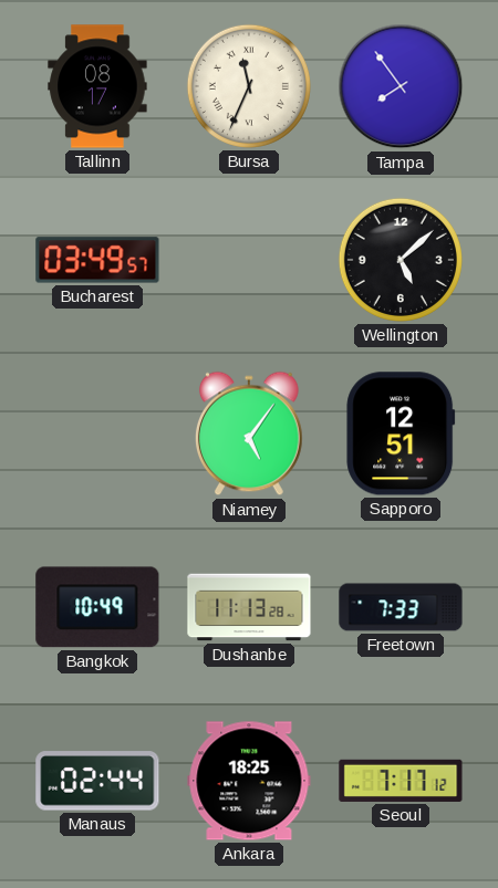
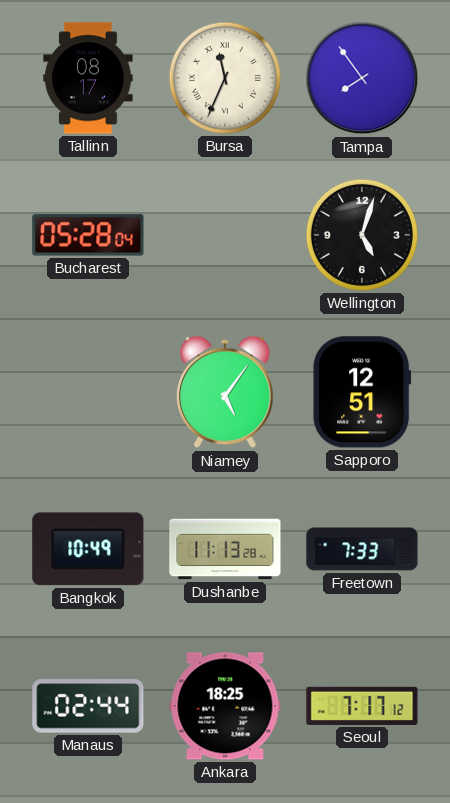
Bucharest: 03:49 -> 05:28 (88, 235)
Wellington: 5:08 -> 5:03 (362, 235)
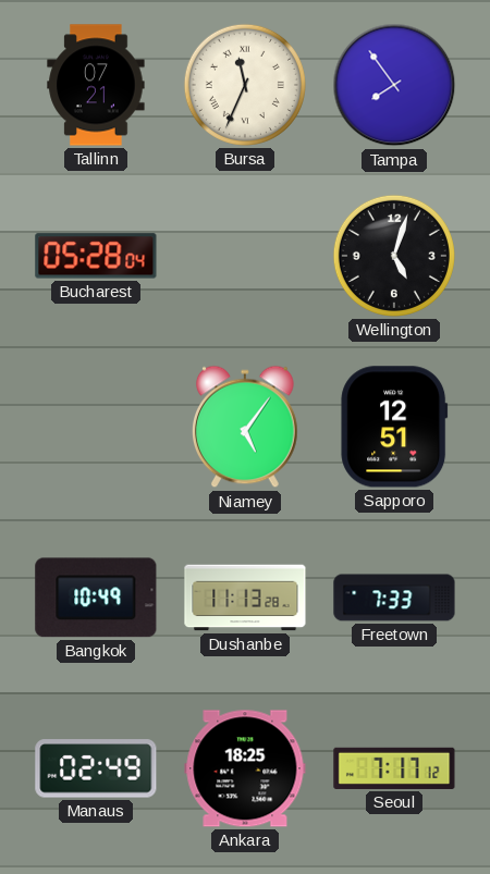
Tallinn: 08:17 -> 07:21 (96, 85)
Manaus: 02:44 -> 02:49 (96, 768)
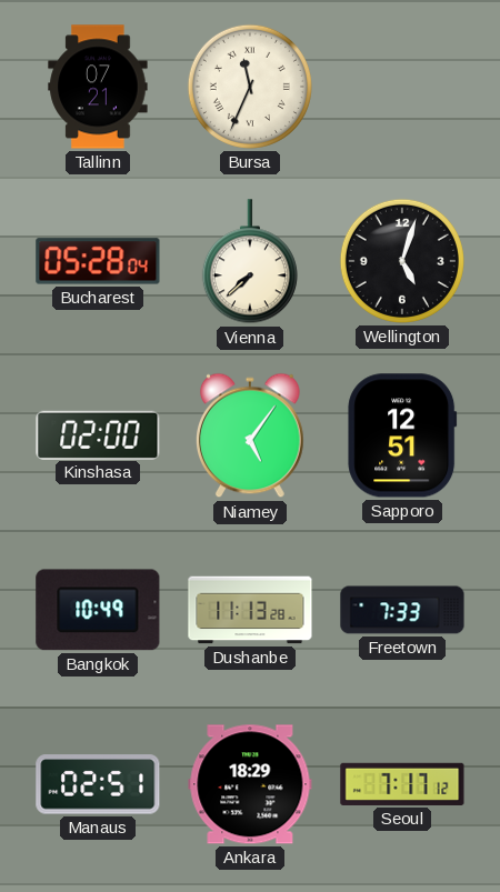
Tampa: 7:54 -> none (394, 85)
Vienna: none -> 7:38 (250, 262)
Kinshasa: none -> 02:00 (98, 434)
Manaus: 02:49 -> 02:51 (98, 784)
Ankara: 18:25 -> 18:29 (250, 784)
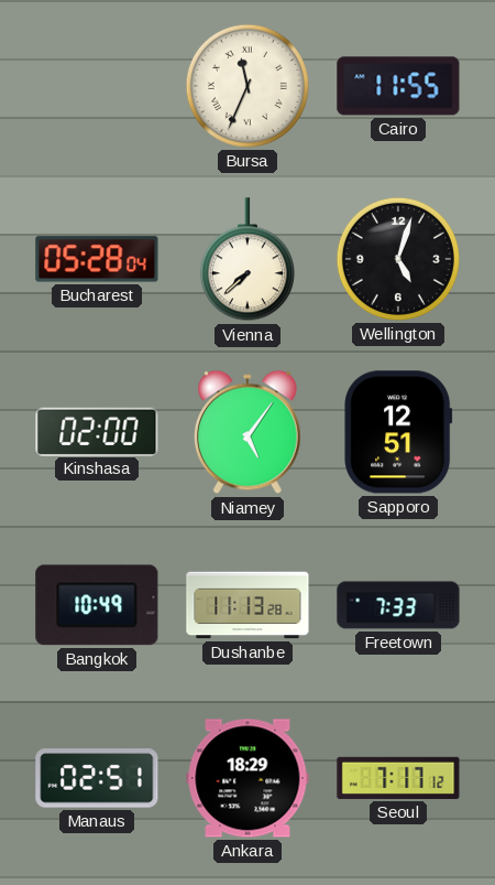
Tallinn: 07:21 -> none (98, 87)
Cairo: none -> 11:55 (398, 86)
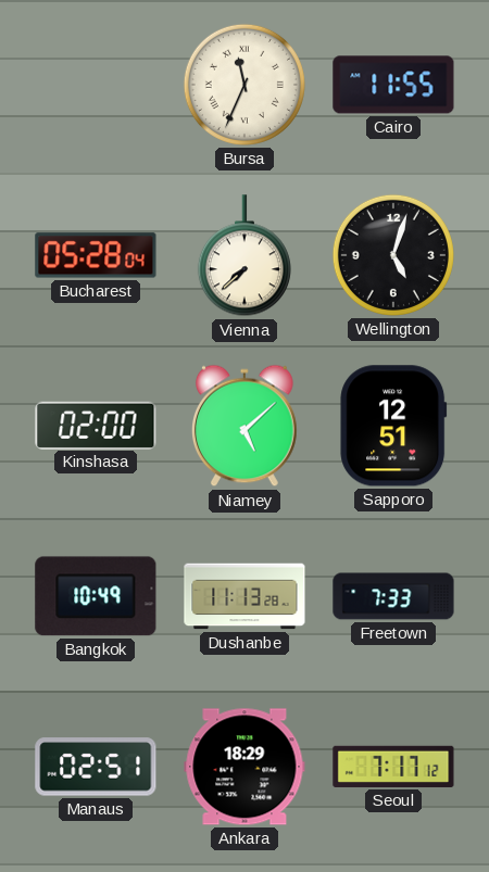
Niamey: 5:06 -> 5:08 (246, 426)
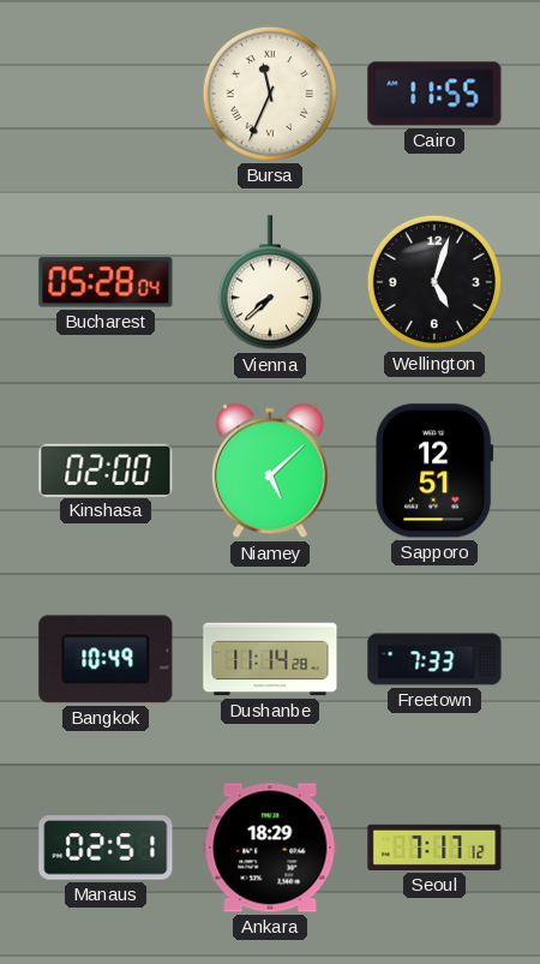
Dushanbe: 11:13 -> 11:14 (270, 659)
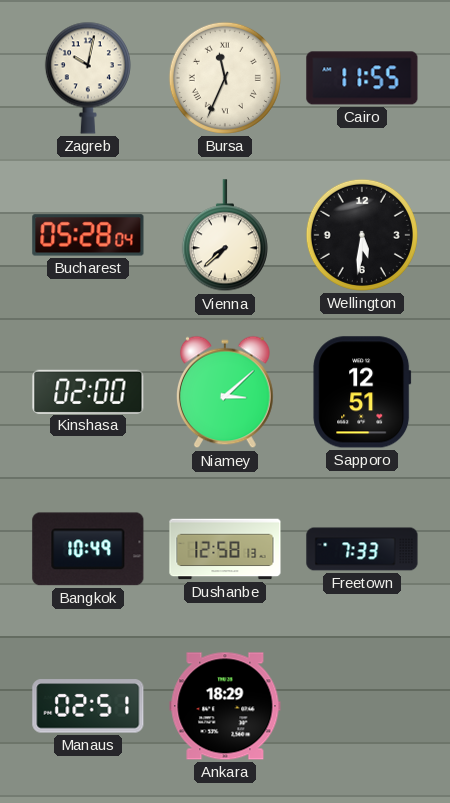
Zagreb: none -> 10:02 (88, 78)
Wellington: 5:03 -> 5:31 (362, 235)
Niamey: 5:08 -> 3:08 (226, 392)
Dushanbe: 11:14 -> 12:58 (225, 549)
Seoul: 7:17 -> none (434, 848)
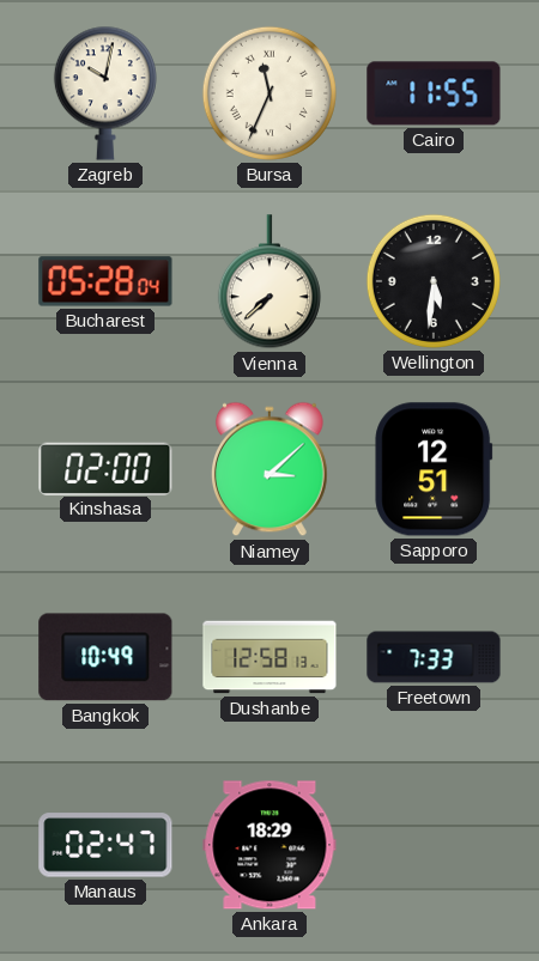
Manaus: 02:51 -> 02:47 (105, 845)
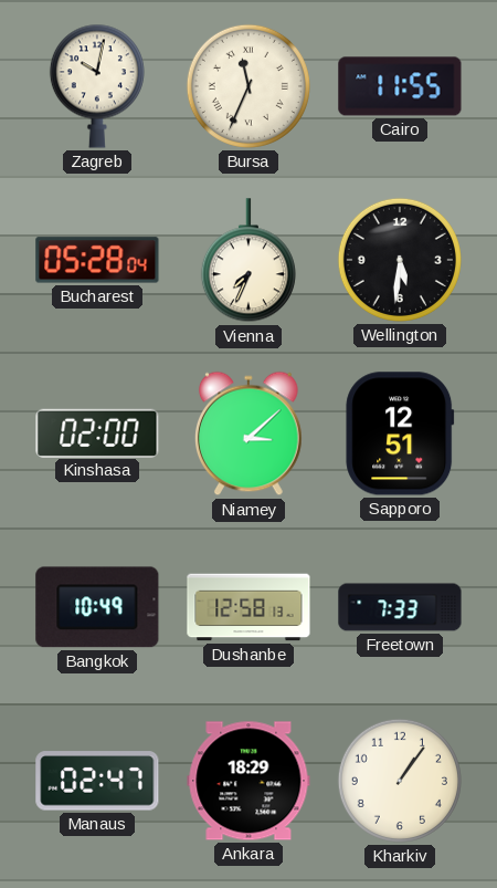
Vienna: 7:38 -> 7:34 (248, 261)
Kharkiv: none -> 1:06 (400, 781)
